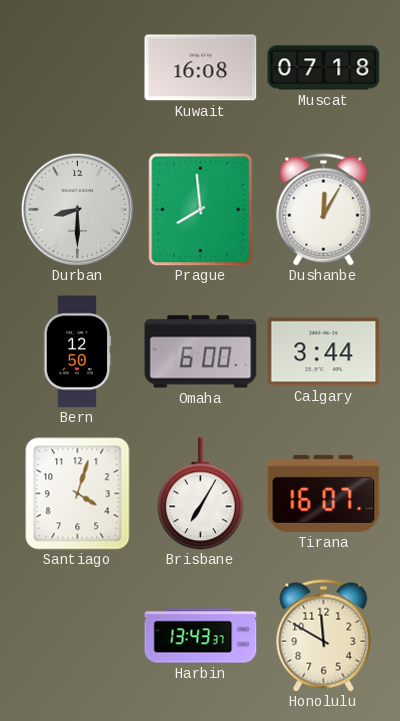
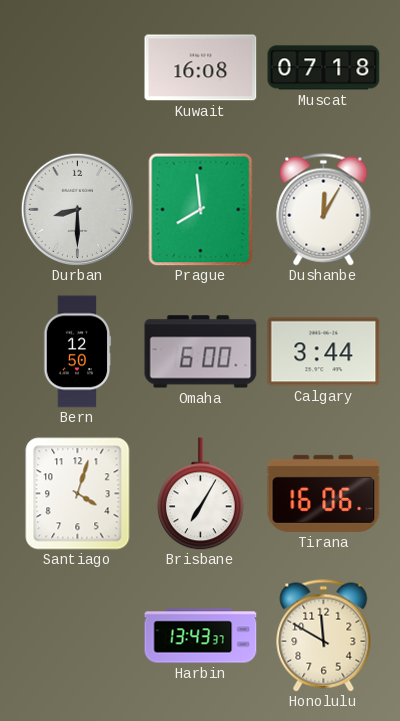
Tirana: 16:07 -> 16:06 (324, 493)
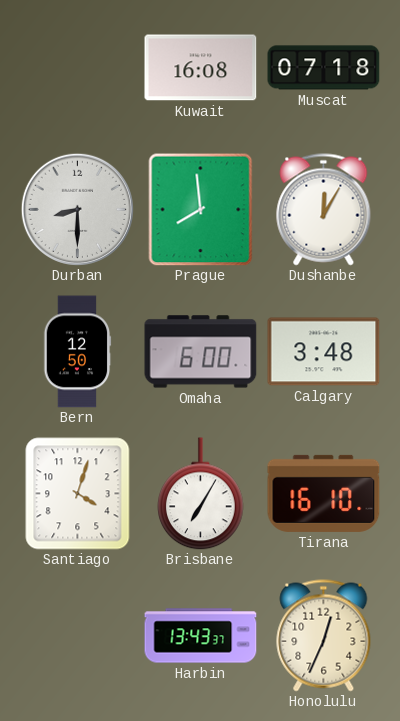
Calgary: 3:44 -> 3:48 (324, 352)
Tirana: 16:06 -> 16:10 (324, 493)
Honolulu: 11:50 -> 12:34 (324, 636)
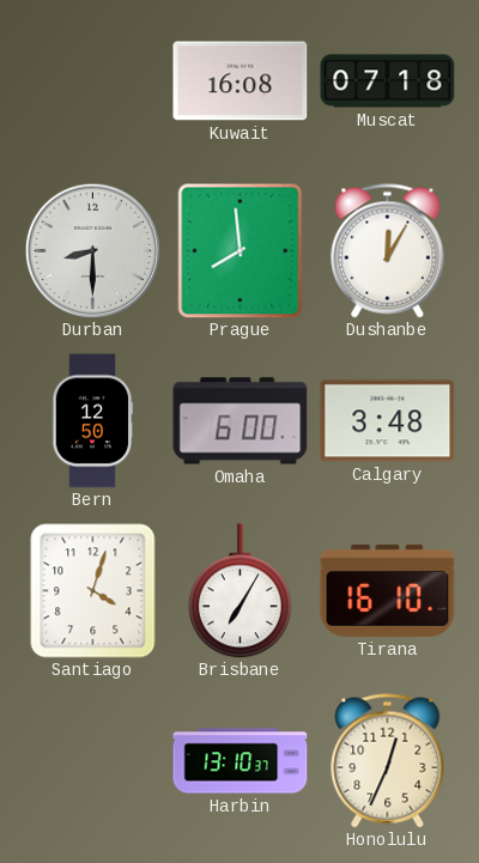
Harbin: 13:43 -> 13:10 (241, 761)
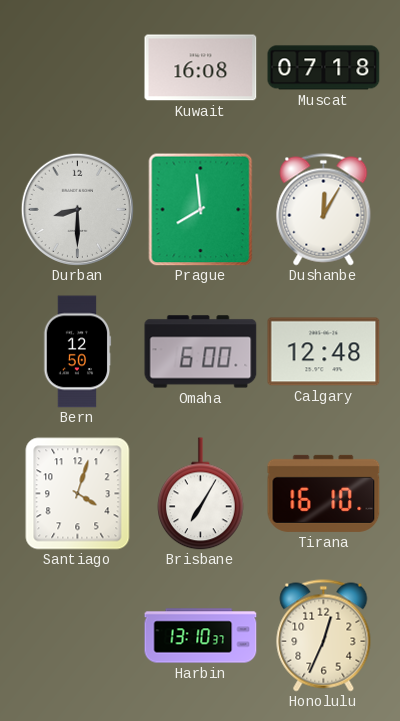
Calgary: 3:48 -> 12:48 (324, 352)
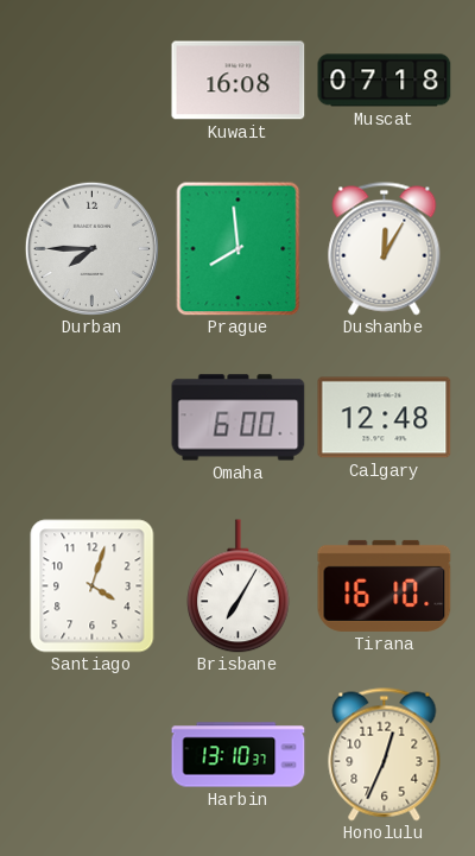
Durban: 8:30 -> 7:45 (91, 248)
Bern: 12:50 -> none (77, 352)
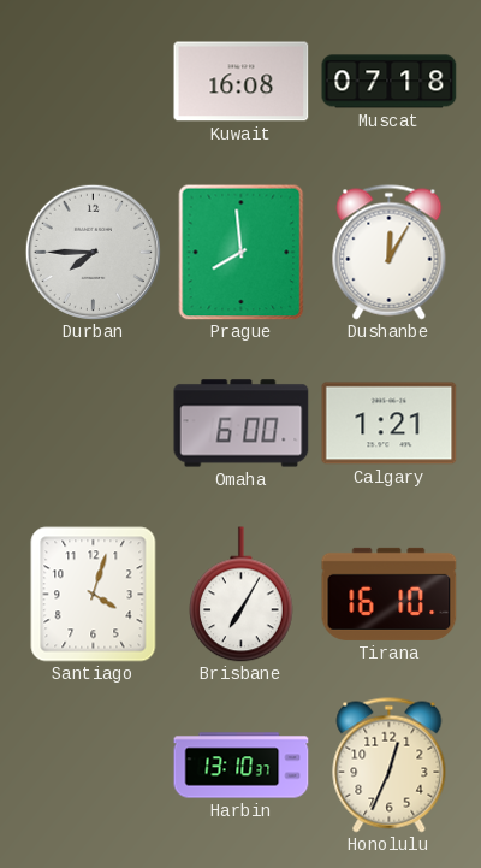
Calgary: 12:48 -> 1:21 (390, 424)
